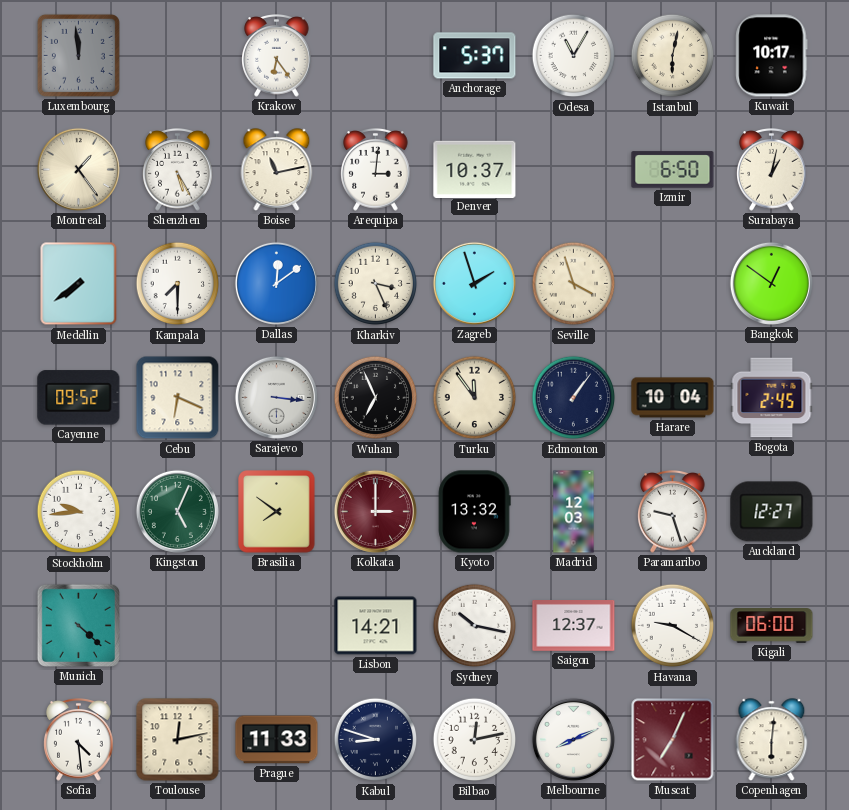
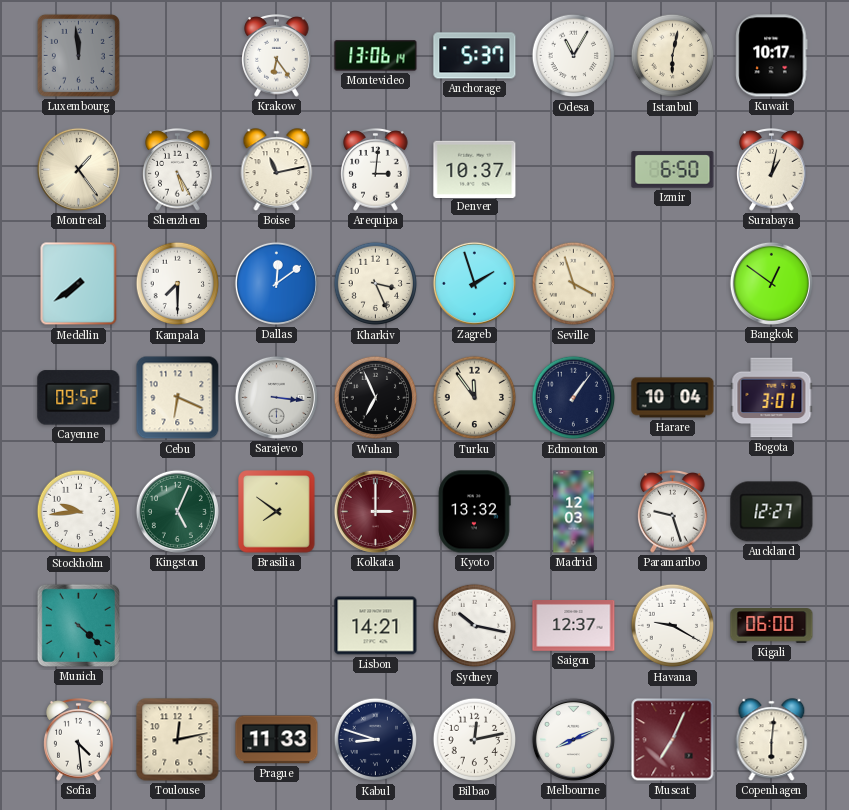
Montevideo: none -> 13:06 (376, 56)
Bogota: 2:45 -> 3:01 (772, 398)
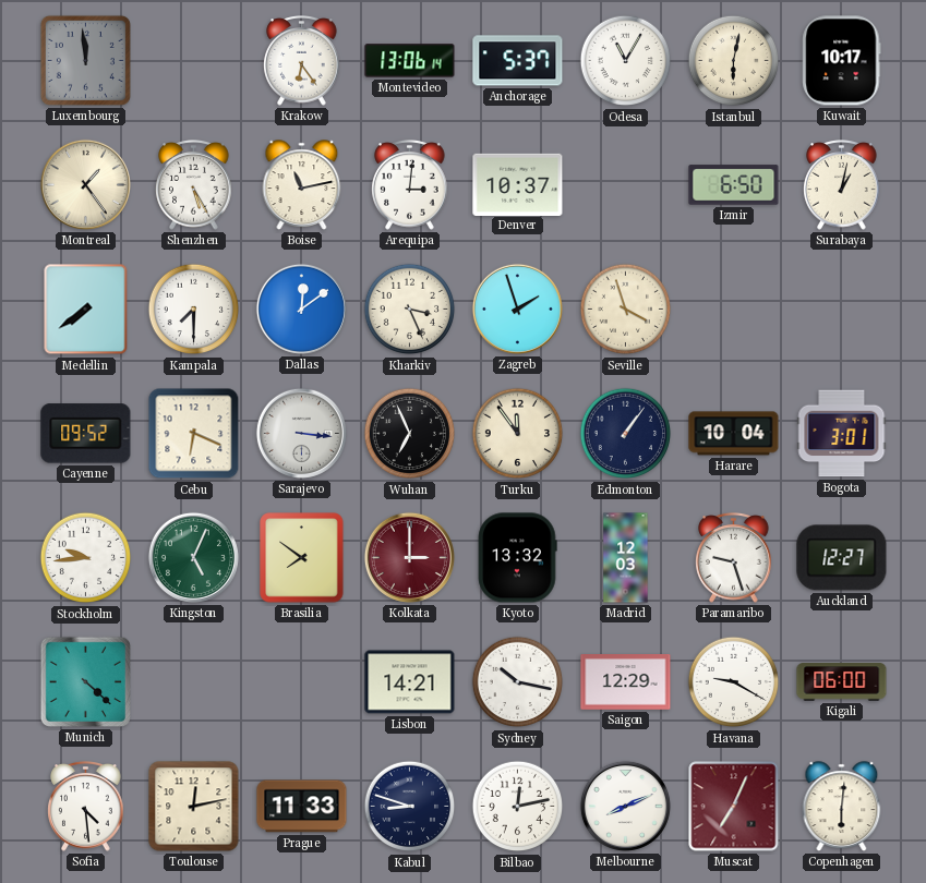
Bangkok: 12:51 -> none (771, 283)
Saigon: 12:37 -> 12:29 (626, 682)
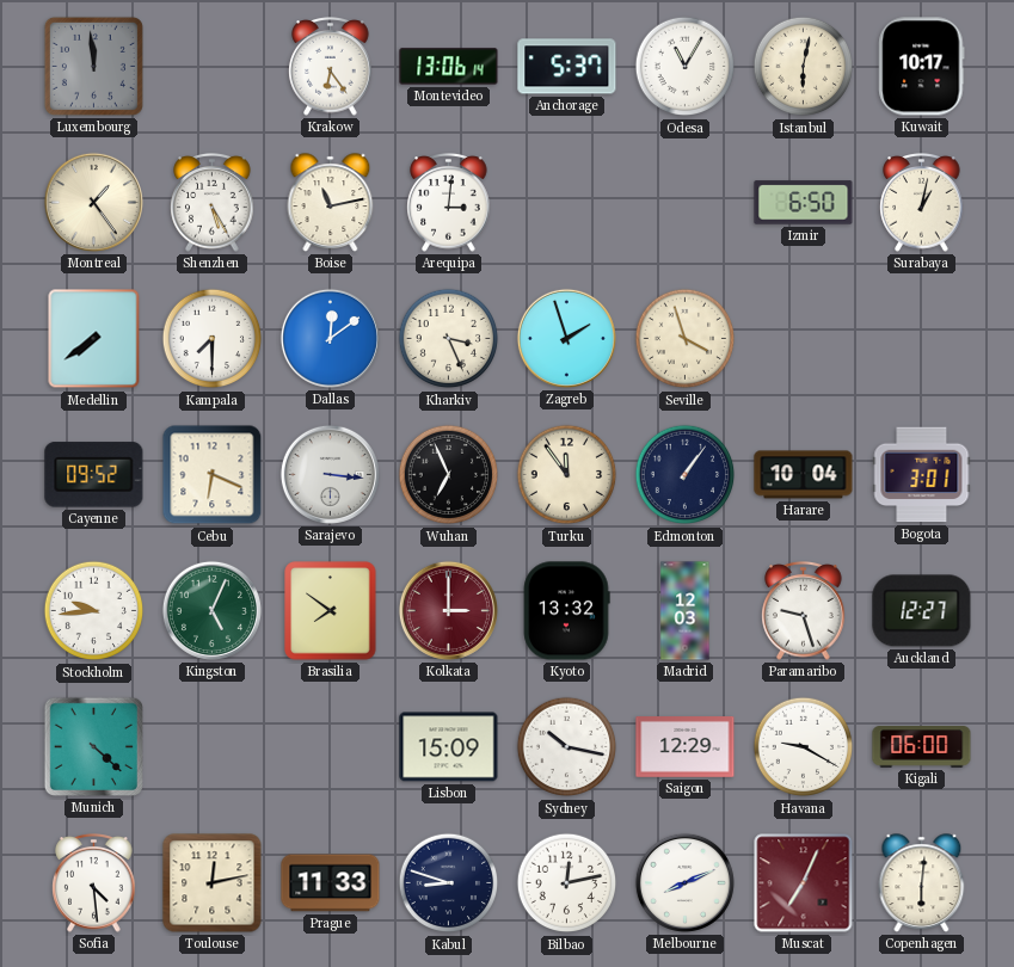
Denver: 10:37 -> none (518, 184)
Lisbon: 14:21 -> 15:09 (449, 747)
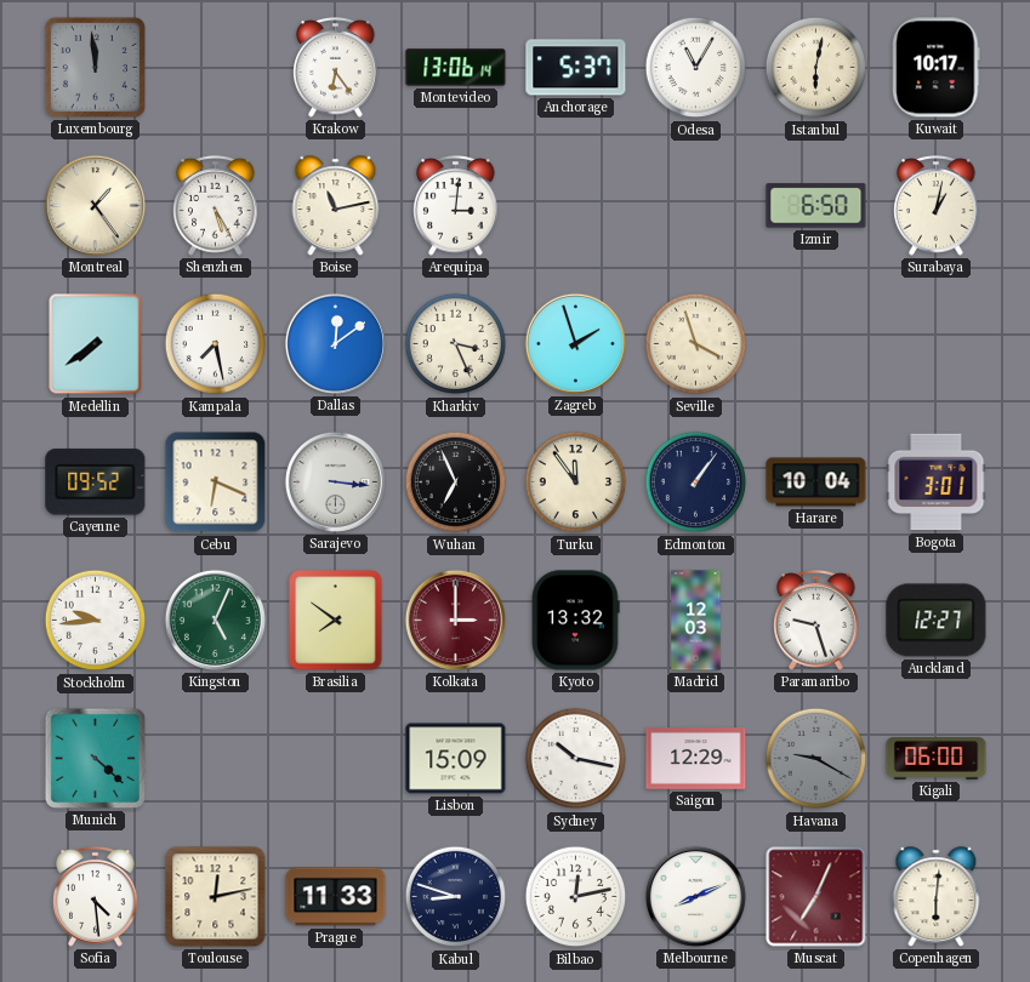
Kampala: 7:30 -> 7:28 (216, 344)
Havana dial: white -> grey (816, 759)
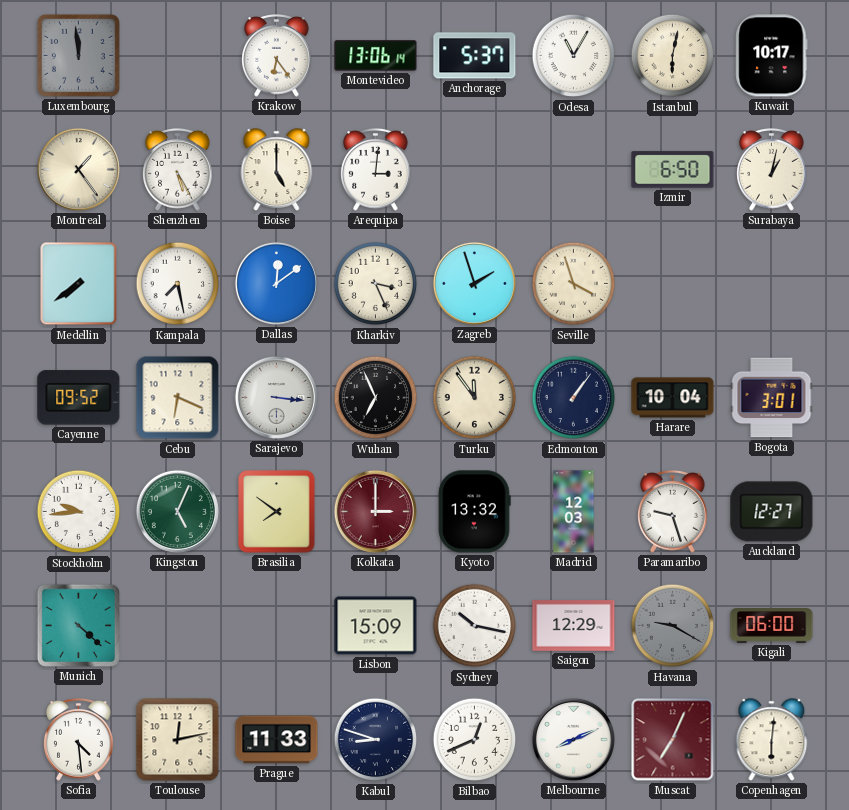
Boise: 11:13 -> 5:00 (277, 170)
Bilbao: 12:13 -> 12:41 (475, 740)
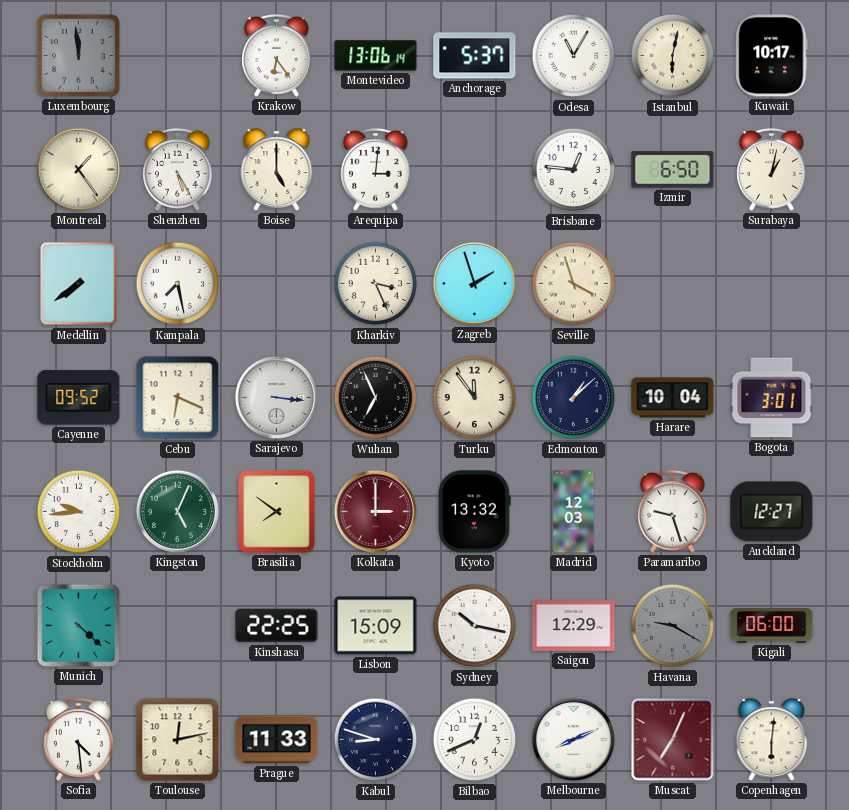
Brisbane: none -> 12:46 (574, 170)
Dallas: 12:09 -> none (276, 283)
Edmonton: 1:06 -> 1:08 (574, 398)
Kinshasa: none -> 22:25 (277, 626)
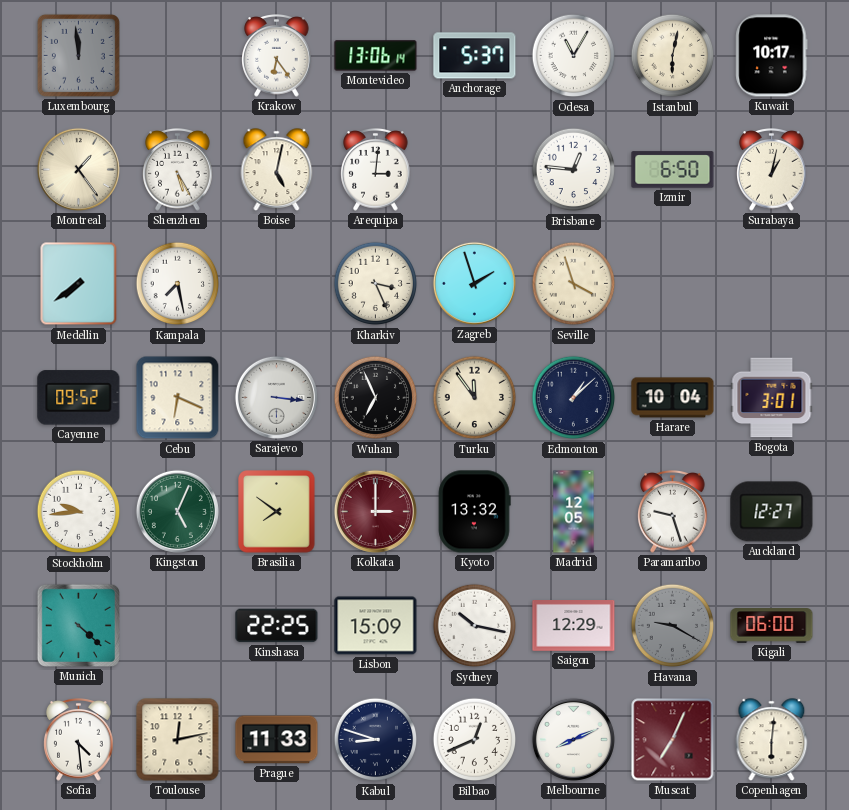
Boise: 5:00 -> 5:02 (277, 170)
Madrid: 12:03 -> 12:05 (574, 512)
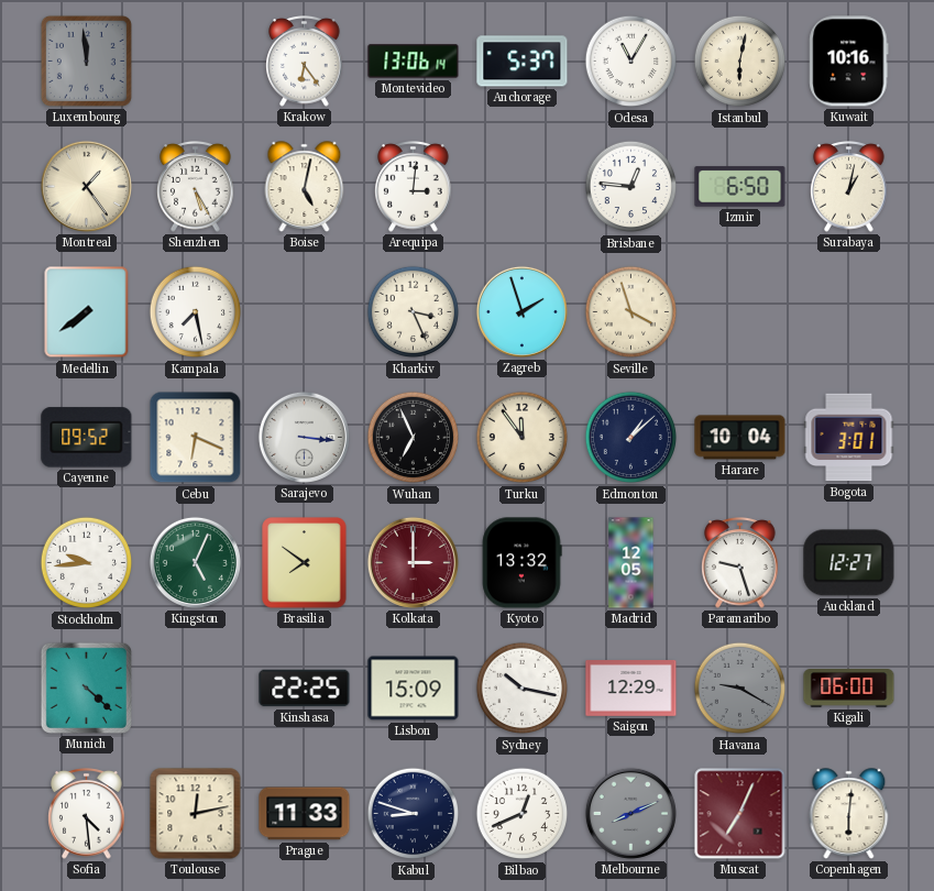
Kuwait: 10:17 -> 10:16 (849, 62)
Melbourne dial: white -> grey (630, 813)
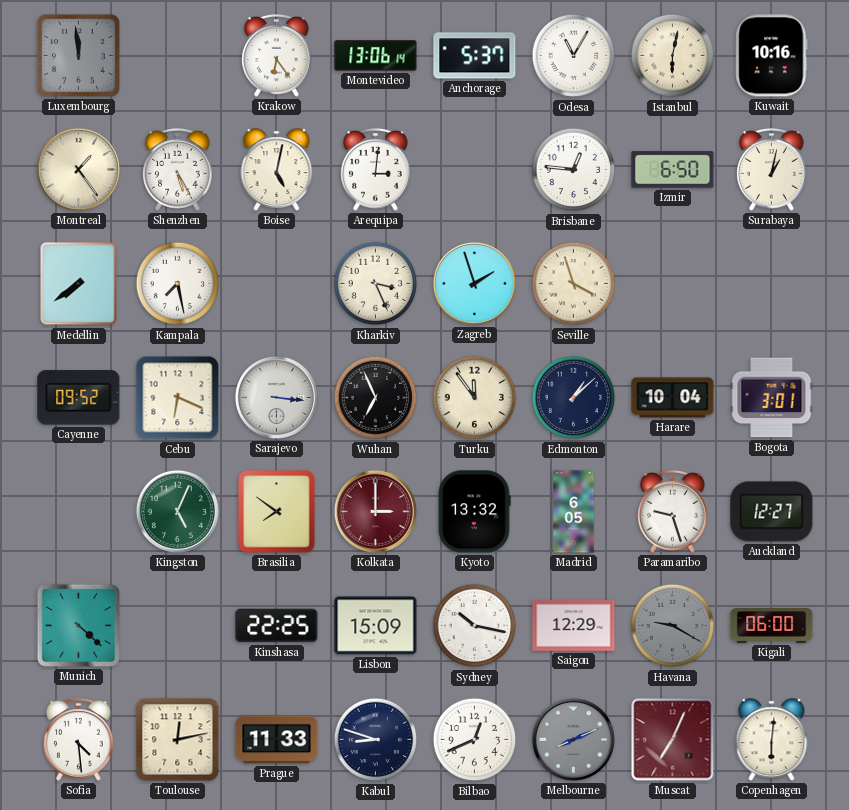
Stockholm: 9:44 -> none (87, 563)
Madrid: 12:05 -> 6:05 (574, 512)
